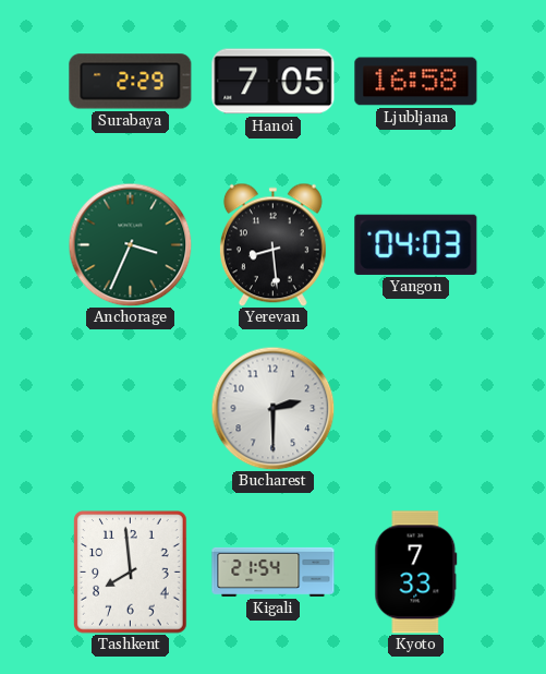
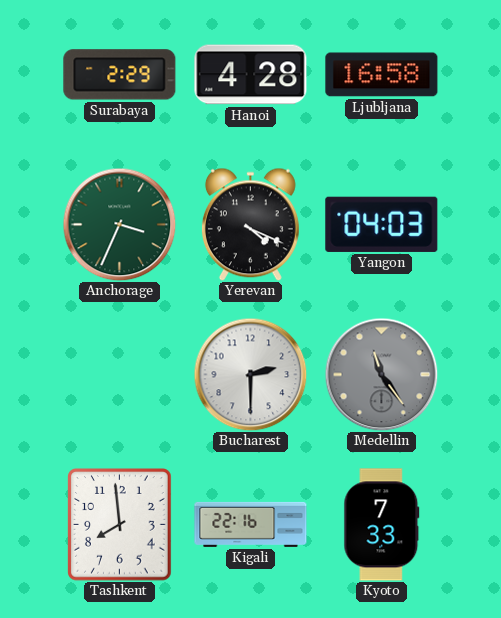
Hanoi: 7:05 -> 4:28 (251, 75)
Yerevan: 8:29 -> 4:19 (250, 224)
Medellin: none -> 11:24 (381, 374)
Kigali: 21:54 -> 22:16 (251, 524)
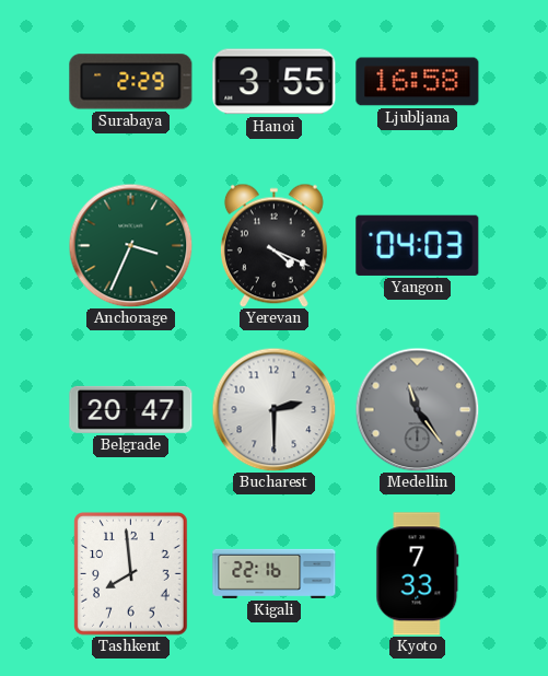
Hanoi: 4:28 -> 3:55 (275, 82)
Belgrade: none -> 20:47 (131, 409)
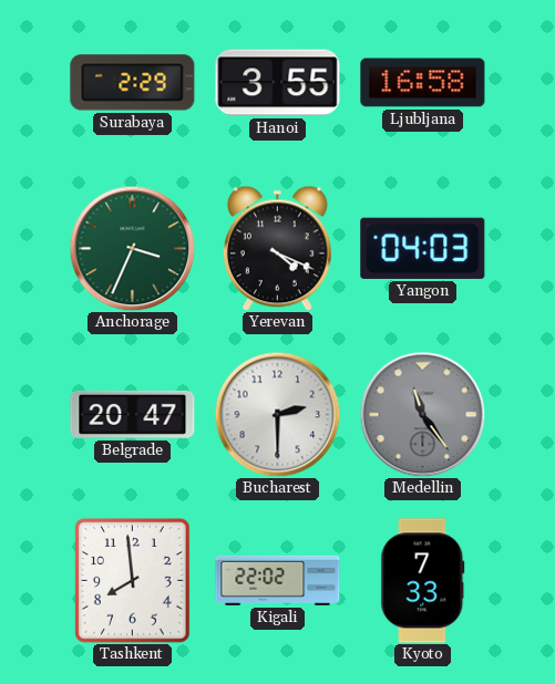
Kigali: 22:16 -> 22:02 (278, 580)
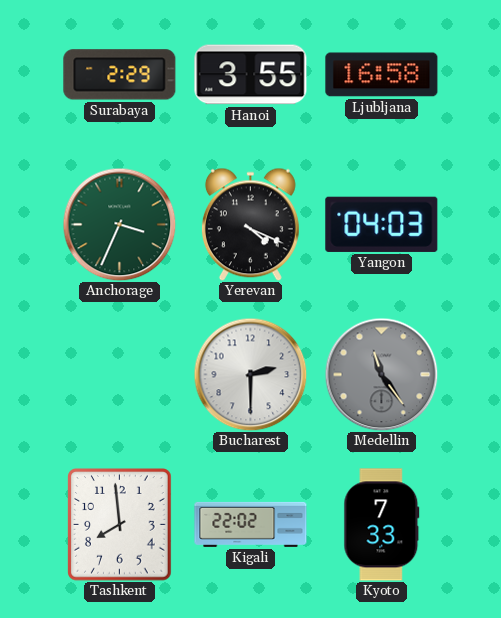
Belgrade: 20:47 -> none (133, 414)
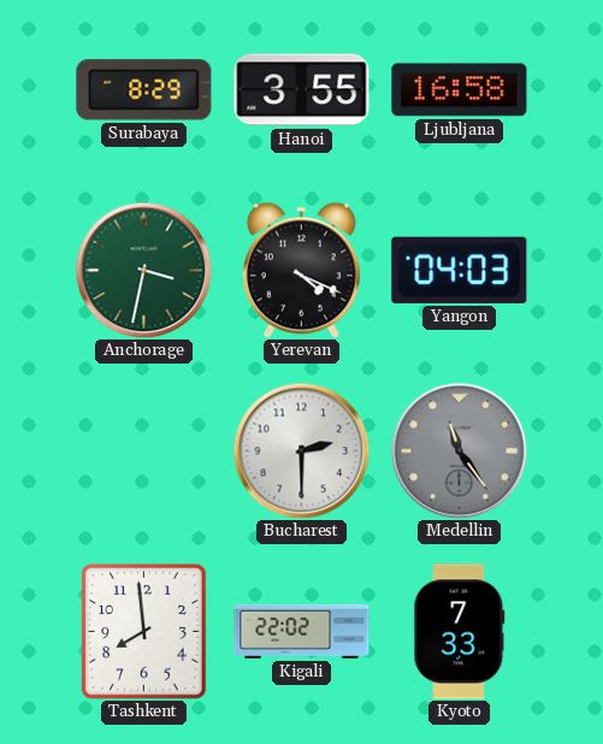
Surabaya: 2:29 -> 8:29 (144, 90)
Anchorage: 3:34 -> 3:32 (143, 270)
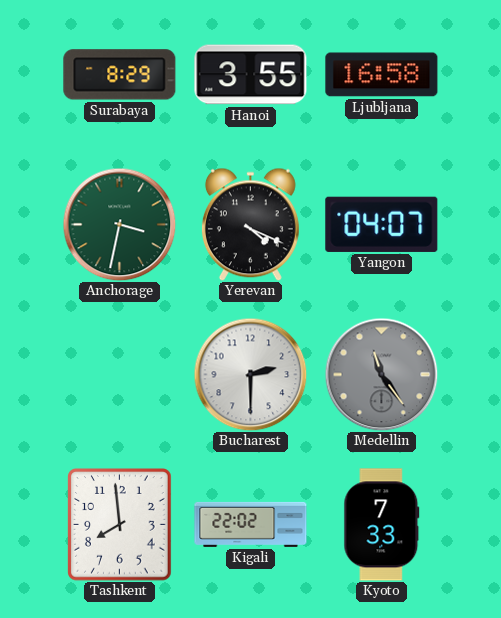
Yangon: 04:03 -> 04:07 (382, 224)
